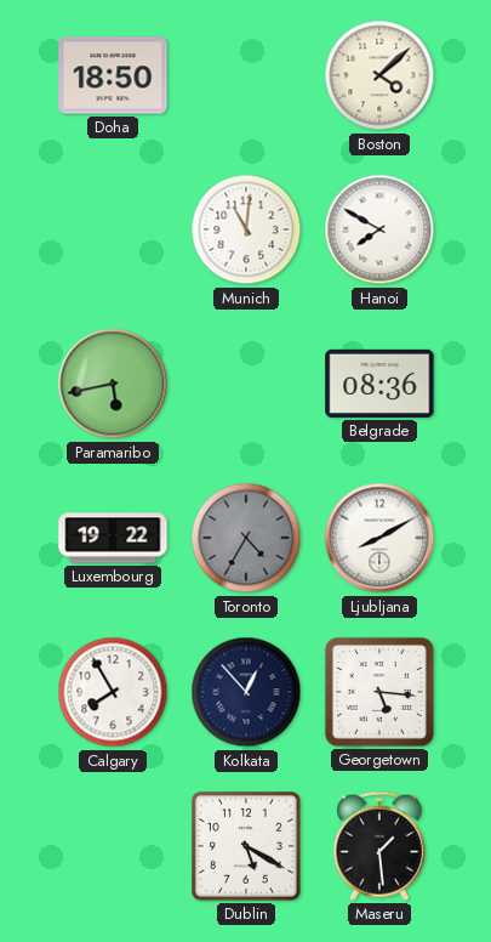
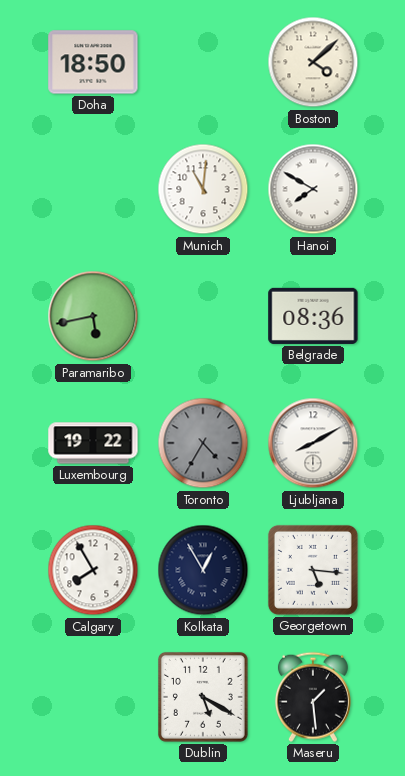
Kolkata: 12:53 -> 12:55 (203, 570)
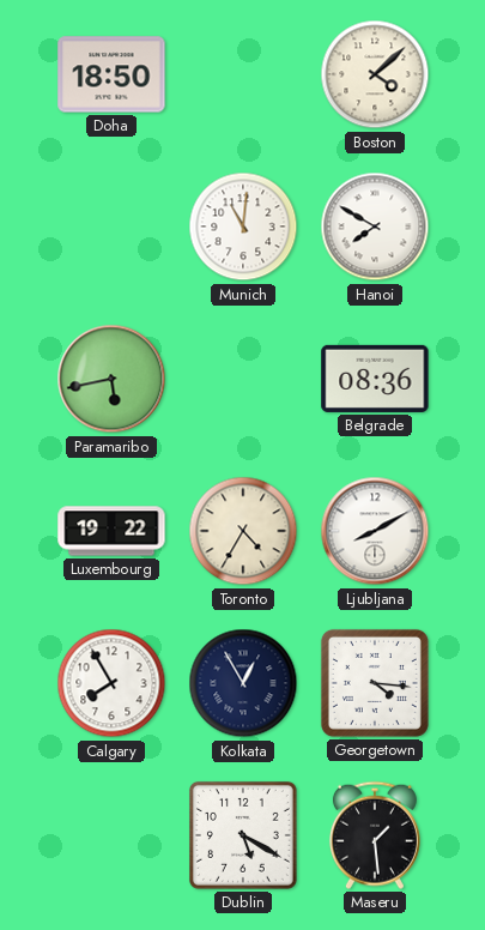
Toronto dial: grey -> cream (243, 531)
Georgetown: 5:16 -> 4:16 (375, 683)
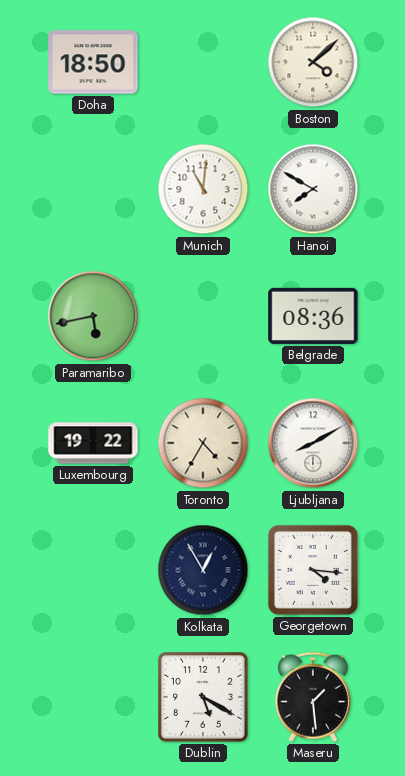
Calgary: 7:55 -> none (111, 683)
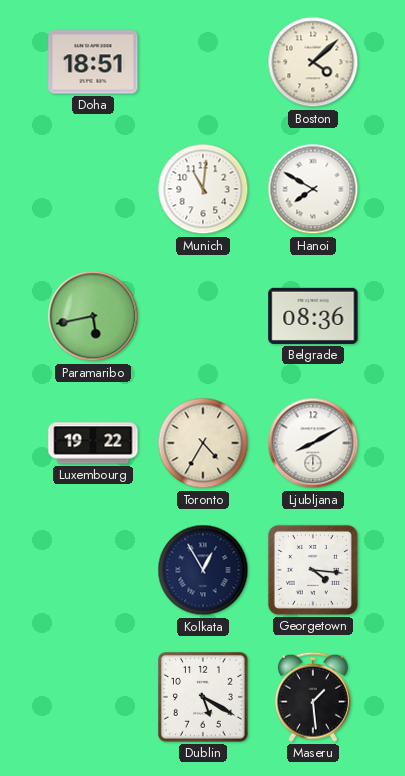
Doha: 18:50 -> 18:51 (93, 62)
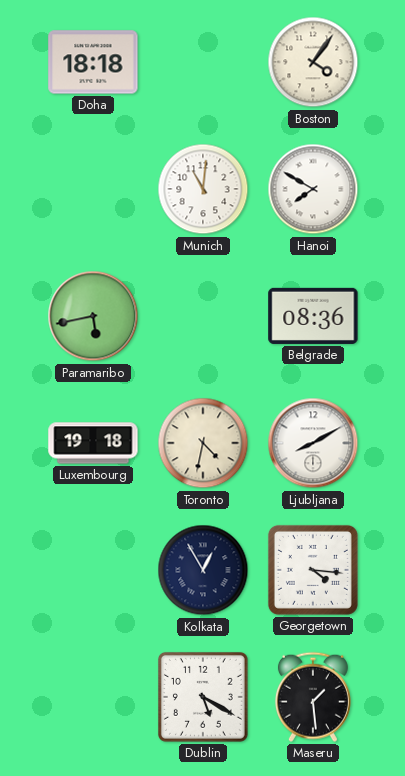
Doha: 18:51 -> 18:18 (93, 62)
Boston: 4:08 -> 4:06 (313, 62)
Luxembourg: 19:22 -> 19:18 (93, 443)
Toronto: 4:35 -> 4:32 (203, 443)
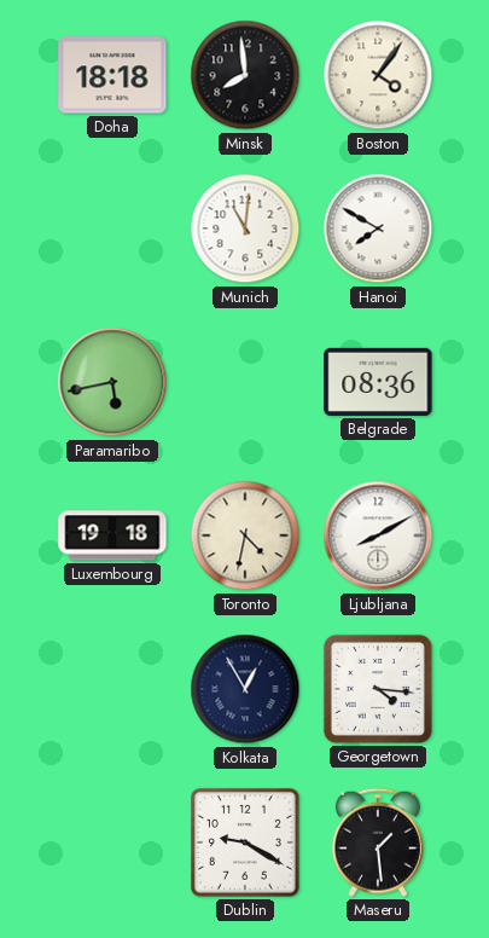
Minsk: none -> 7:59 (245, 75)
Dublin: 5:20 -> 9:20 (245, 843)
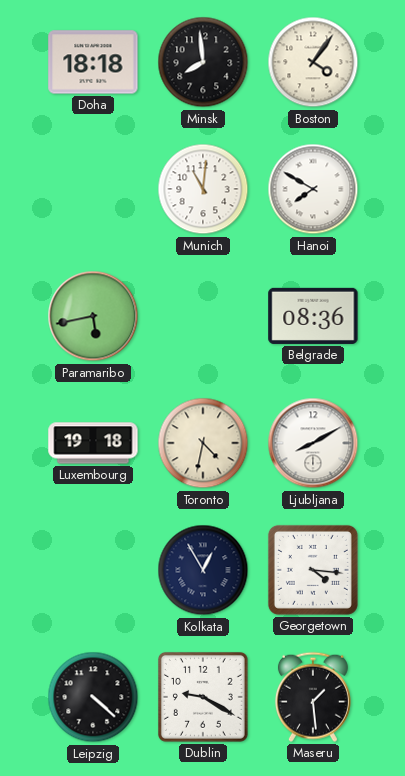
Leipzig: none -> 4:22 (93, 697)
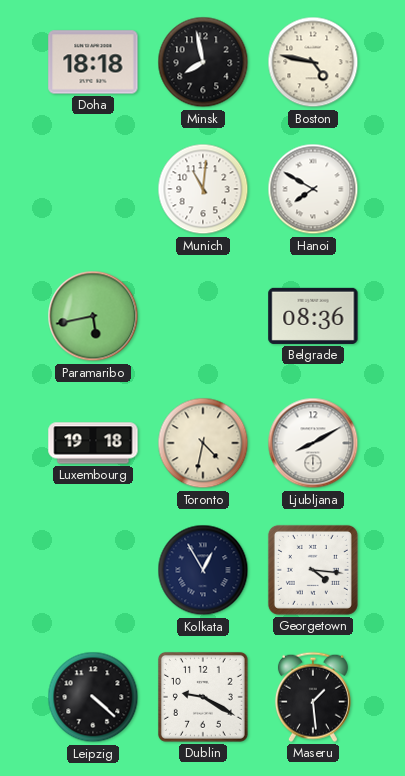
Minsk: 7:59 -> 7:58 (203, 62)
Boston: 4:06 -> 4:47 (313, 62)
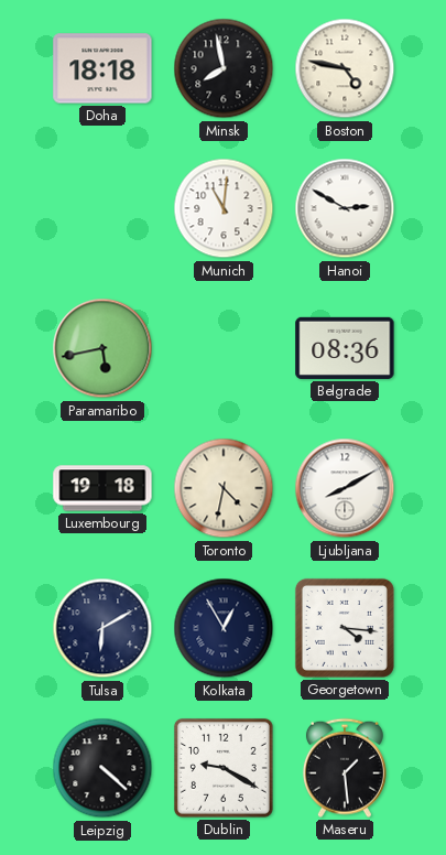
Hanoi: 7:50 -> 2:50 (345, 208)
Tulsa: none -> 6:10 (102, 628)
